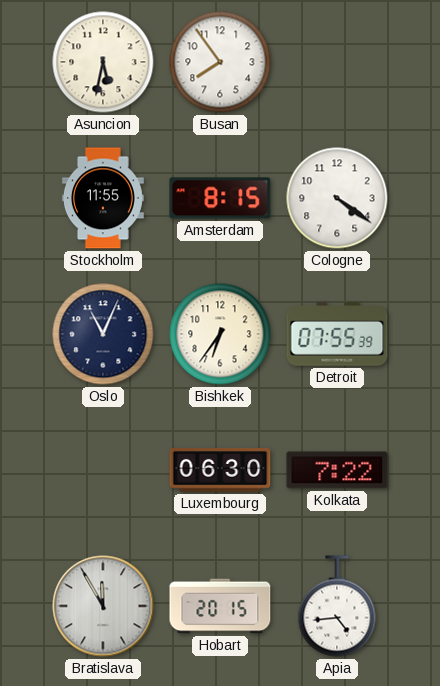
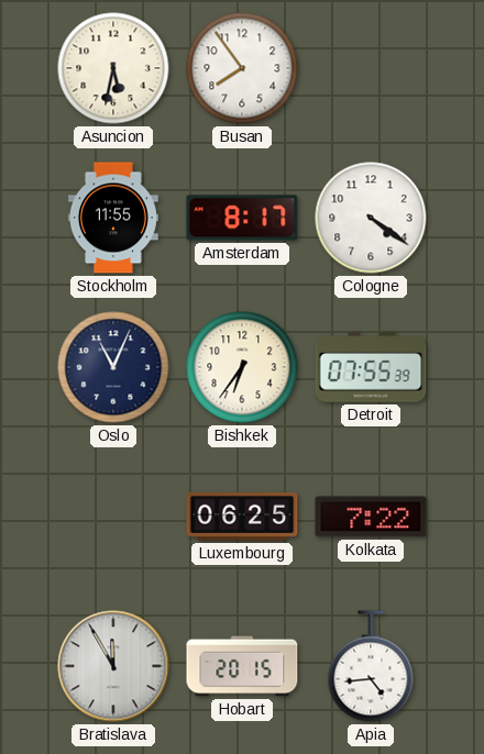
Amsterdam: 8:15 -> 8:17 (242, 218)
Luxembourg: 06:30 -> 06:25 (242, 518)
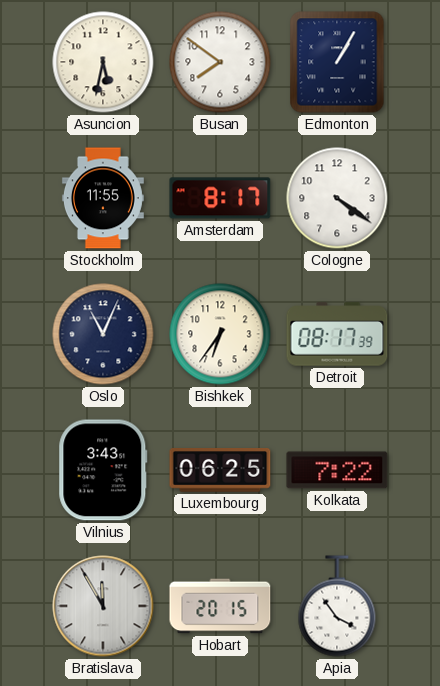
Busan: 7:54 -> 7:51 (220, 62)
Edmonton: none -> 1:05 (337, 62)
Detroit: 07:55 -> 08:17 (337, 334)
Vilnius: none -> 3:43 (103, 470)
Apia: 4:44 -> 3:54 (337, 606)
